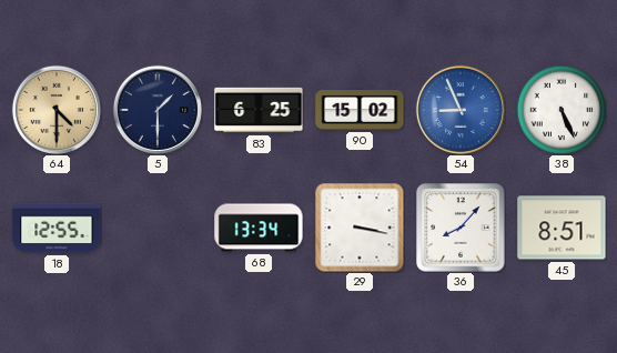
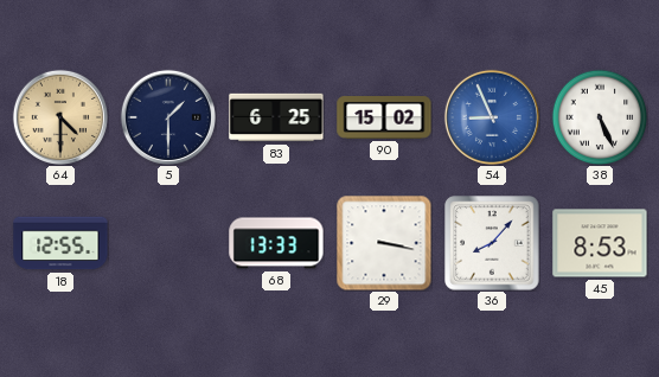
68: 13:34 -> 13:33 (276, 243)
45: 8:51 -> 8:53 (600, 243)
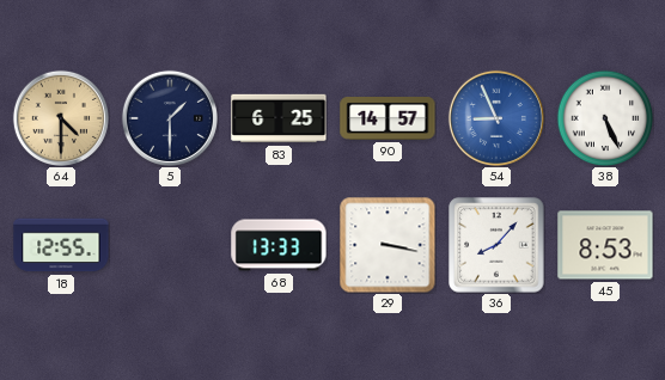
90: 15:02 -> 14:57 (388, 119)
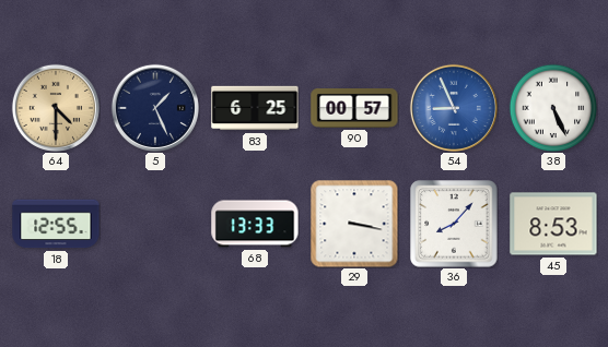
5: 1:30 -> 1:26 (155, 108)
90: 14:57 -> 00:57 (354, 109)
